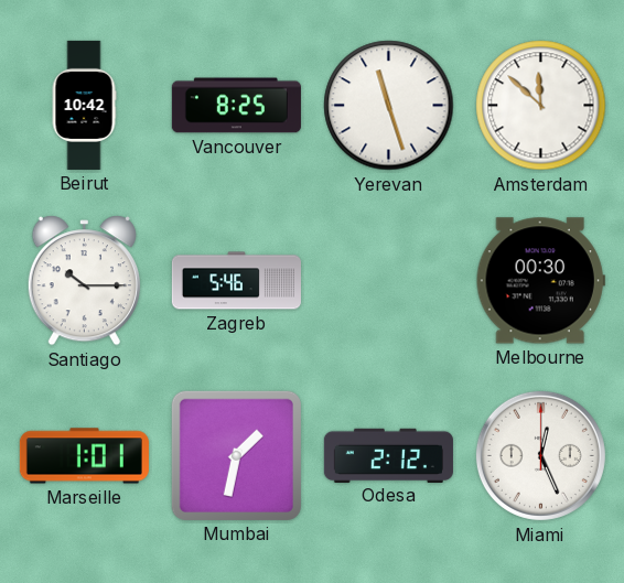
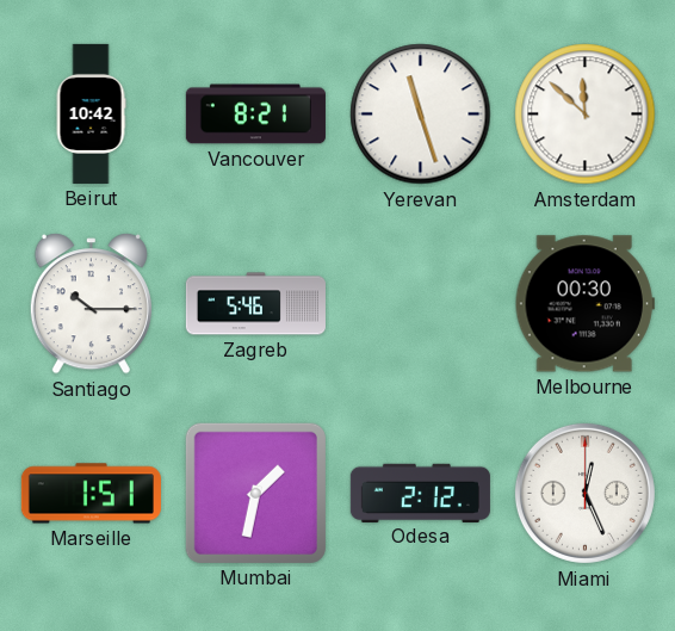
Vancouver: 8:25 -> 8:21 (255, 115)
Marseille: 1:01 -> 1:51 (91, 494)
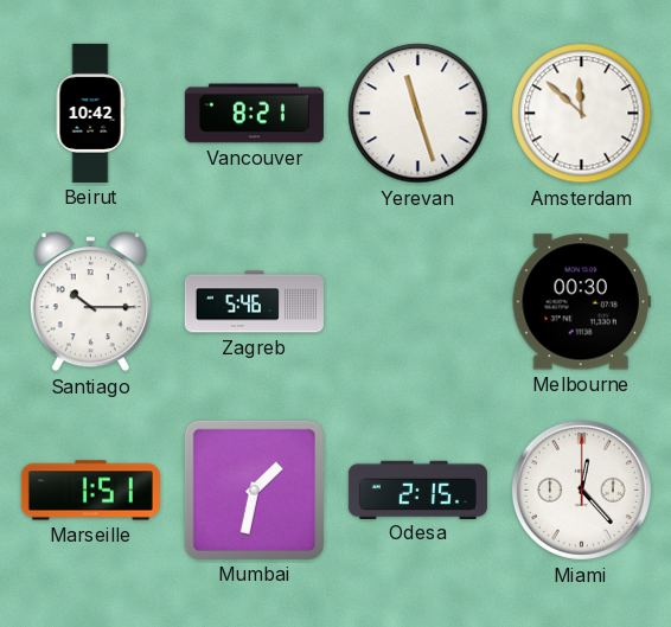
Odesa: 2:12 -> 2:15 (417, 490)
Miami: 12:26 -> 12:23 (581, 490)
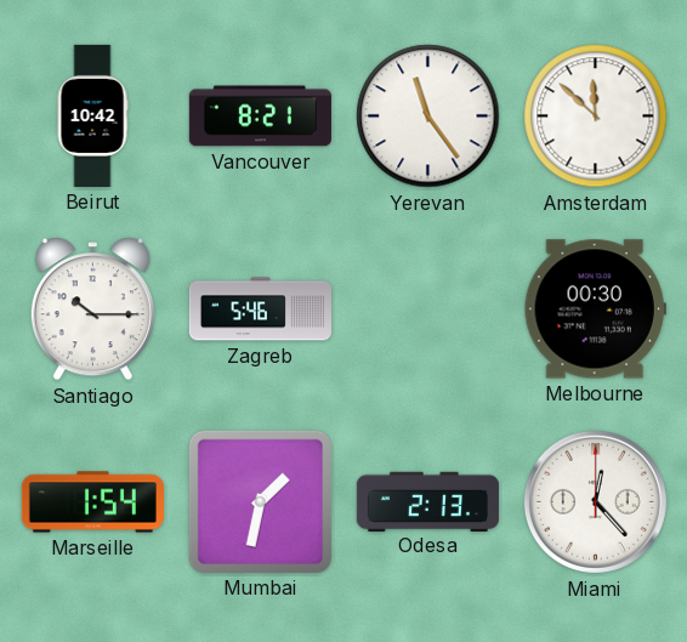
Yerevan: 11:27 -> 11:24 (428, 117)
Marseille: 1:51 -> 1:54 (92, 502)
Odesa: 2:15 -> 2:13 (427, 501)
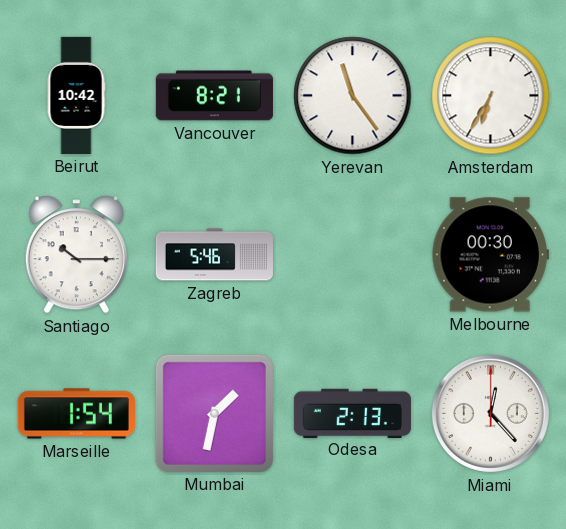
Amsterdam: 11:52 -> 6:35 (491, 96)
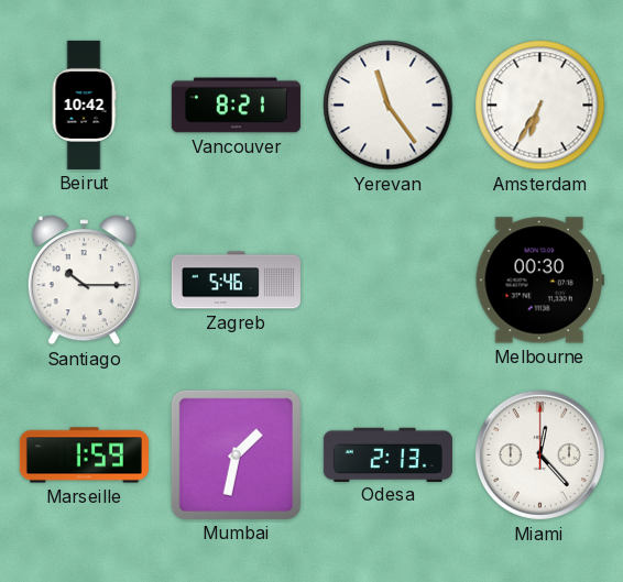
Marseille: 1:54 -> 1:59 (84, 455)
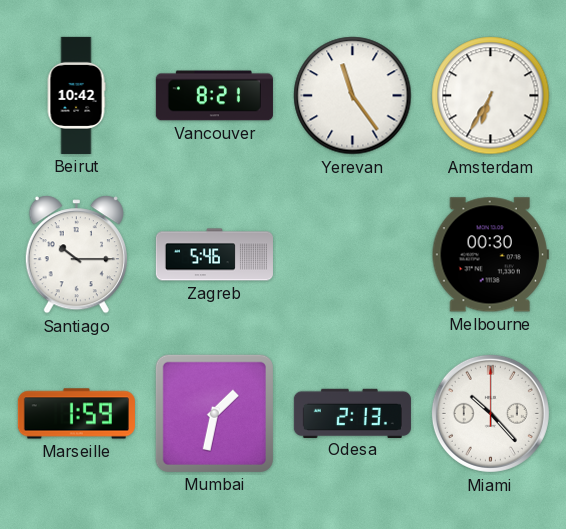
Miami: 12:23 -> 10:23 (490, 413)
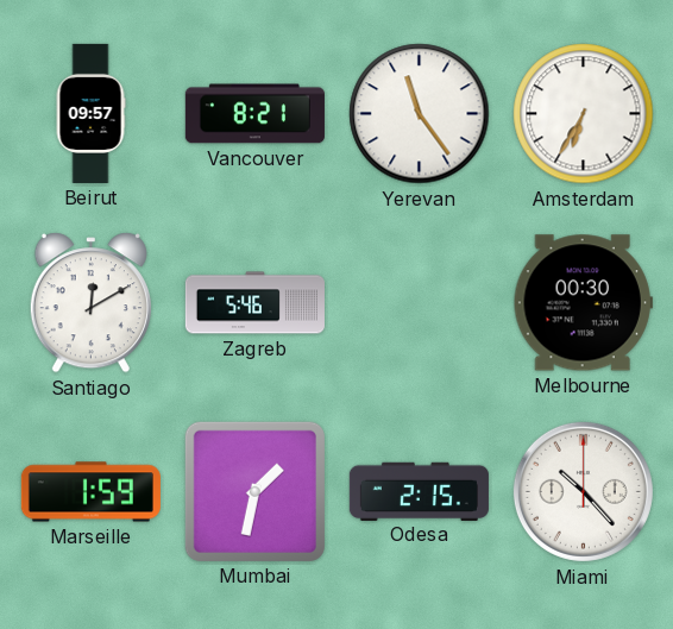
Beirut: 10:42 -> 09:57 (90, 113)
Santiago: 10:15 -> 12:10 (90, 303)
Odesa: 2:13 -> 2:15 (419, 491)
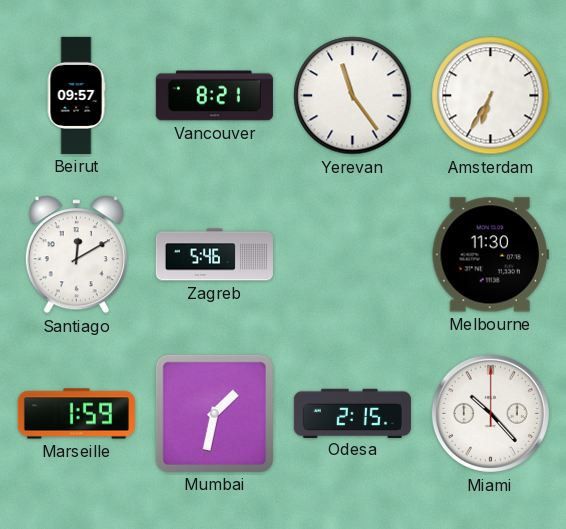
Melbourne: 00:30 -> 11:30 (490, 255)
